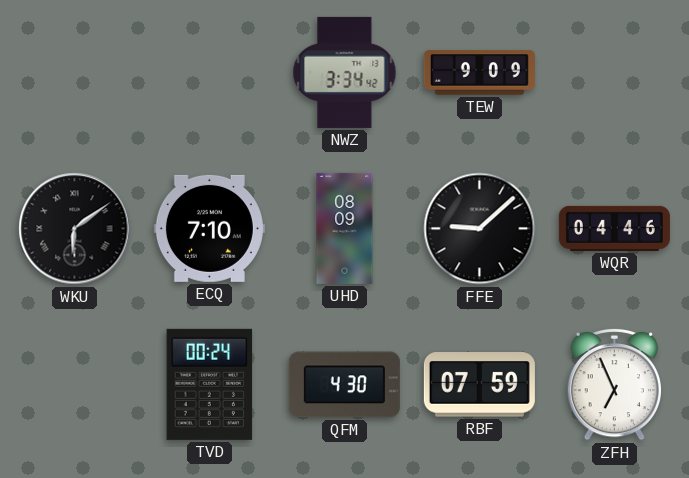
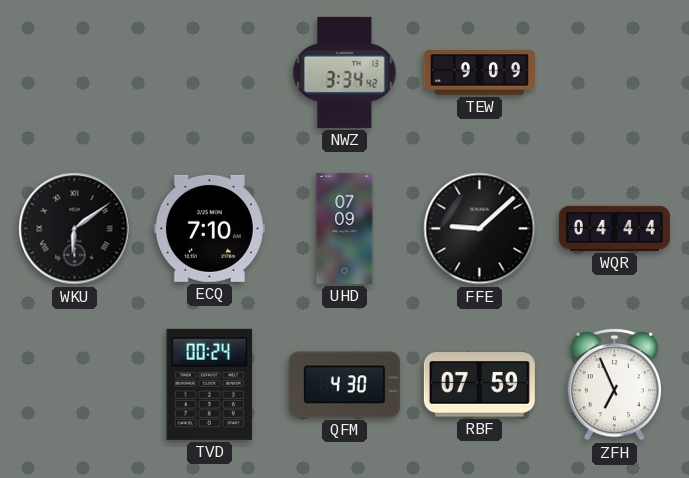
UHD: 08:09 -> 07:09 (345, 228)
WQR: 04:46 -> 04:44 (614, 228)
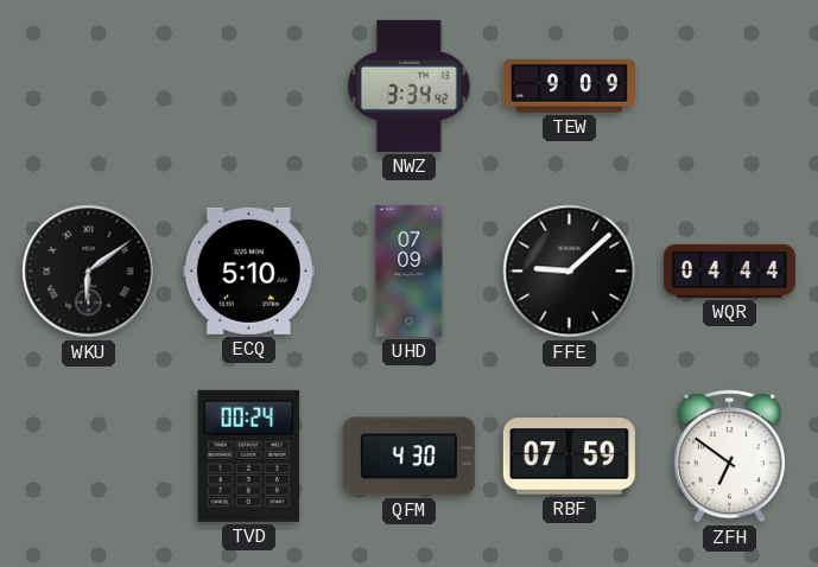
ECQ: 7:10 -> 5:10 (248, 270)
ZFH: 6:56 -> 6:51 (729, 455)
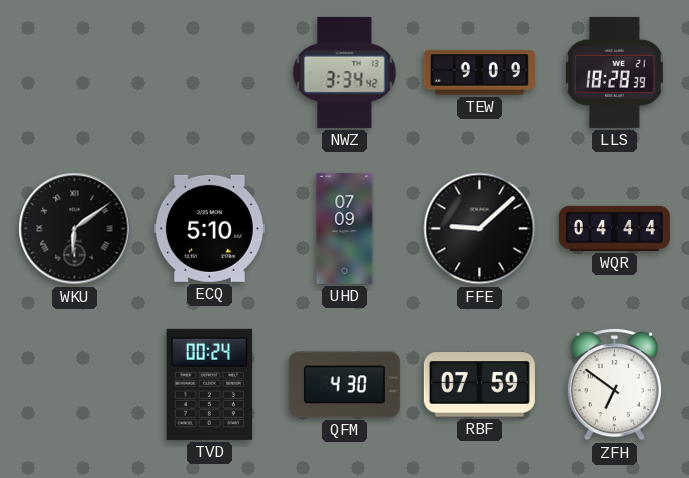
LLS: none -> 18:28 (614, 72)
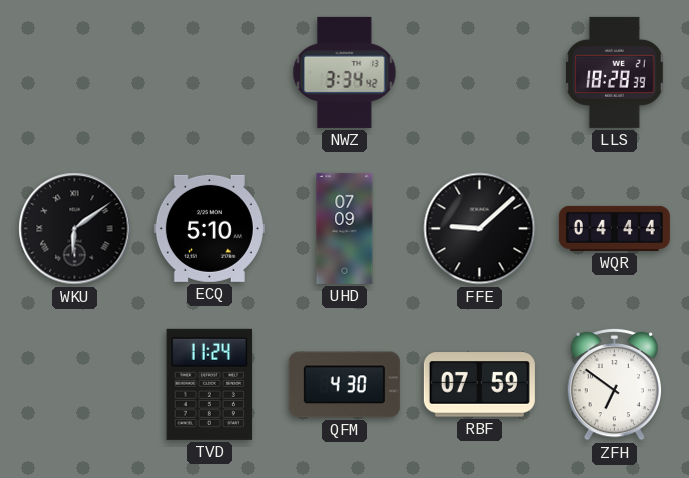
TEW: 9:09 -> none (479, 73)
TVD: 00:24 -> 11:24 (210, 384)
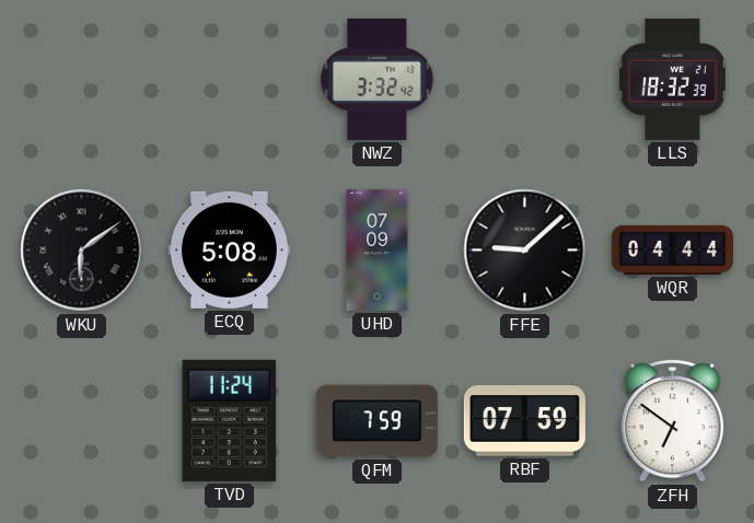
NWZ: 3:34 -> 3:32 (378, 79)
LLS: 18:28 -> 18:32 (672, 79)
ECQ: 5:10 -> 5:08 (229, 249)
QFM: 4:30 -> 7:59 (376, 421)
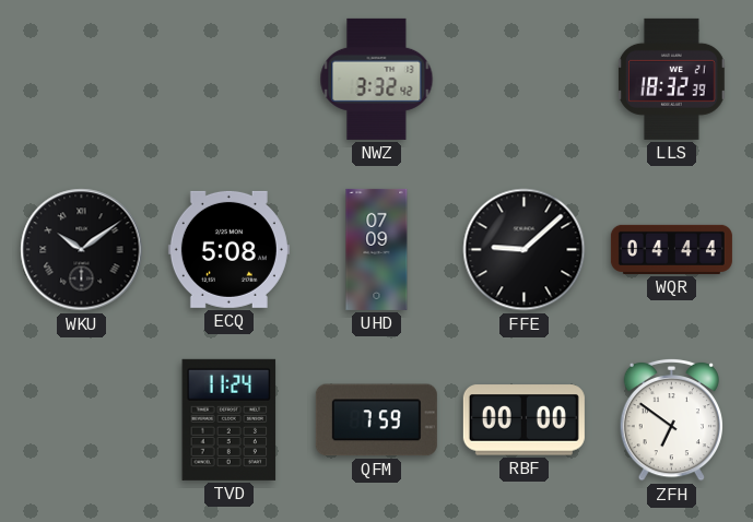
WKU: 6:09 -> 10:09 (82, 250)
RBF: 07:59 -> 00:00 (523, 420)
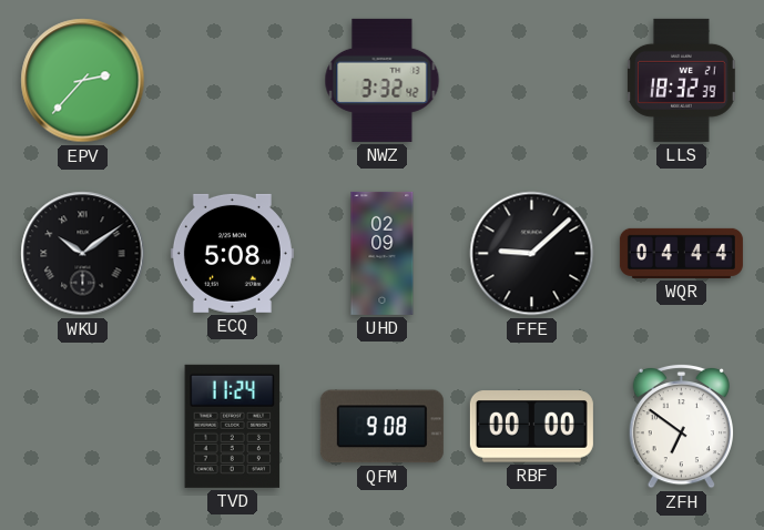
EPV: none -> 2:37 (83, 81)
UHD: 07:09 -> 02:09 (383, 253)
QFM: 7:59 -> 9:08 (381, 427)
